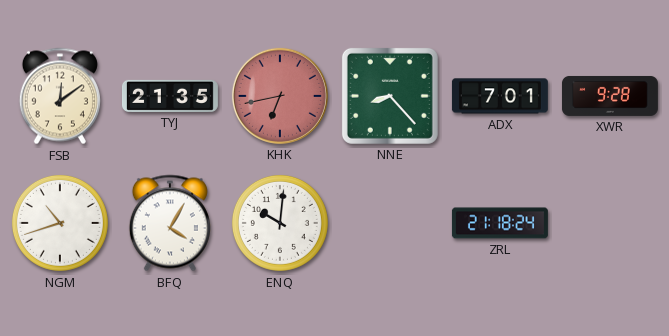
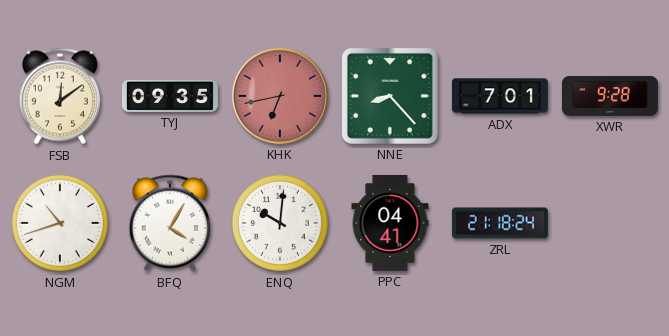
TYJ: 21:35 -> 09:35 (170, 96)
PPC: none -> 04:41 (390, 223)
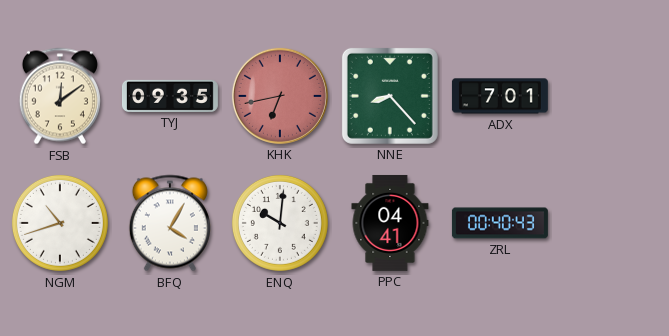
XWR: 9:28 -> none (610, 96)
ZRL: 21:18 -> 00:40 (500, 223)
